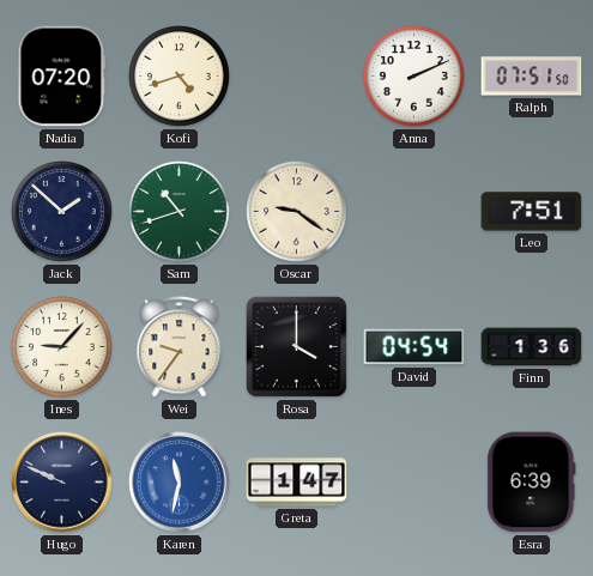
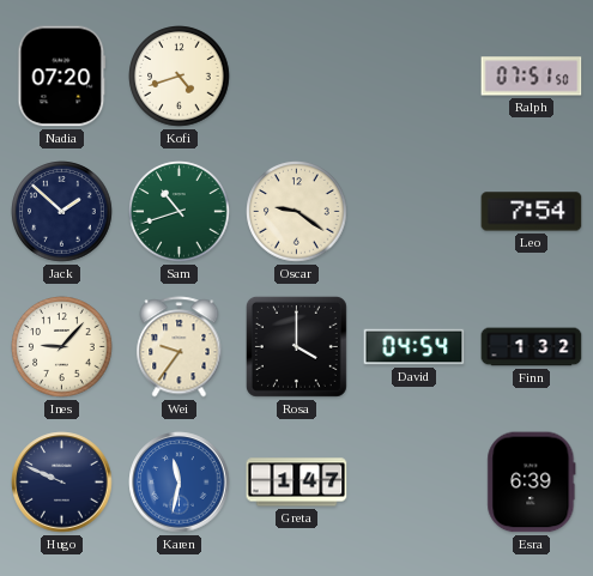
Anna: 2:11 -> none (415, 77)
Leo: 7:51 -> 7:54 (532, 212)
Finn: 1:36 -> 1:32 (532, 347)
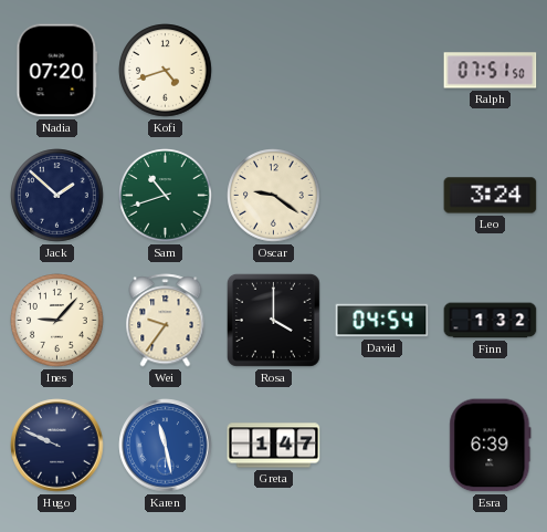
Leo: 7:54 -> 3:24 (491, 196)
Karen: 11:32 -> 11:28 (166, 446)
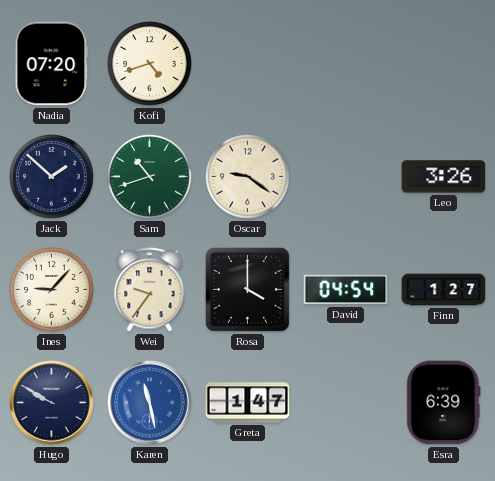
Ralph: 07:51 -> none (491, 71)
Leo: 3:24 -> 3:26 (444, 177)
Finn: 1:32 -> 1:27 (444, 290)
Hugo: 9:49 -> 9:50 (52, 403)
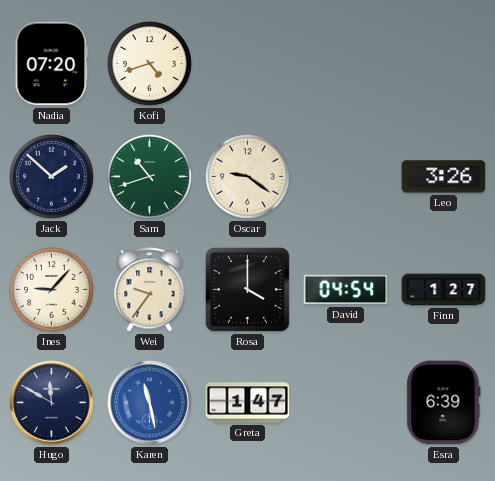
Hugo: 9:50 -> 11:50 (52, 403)
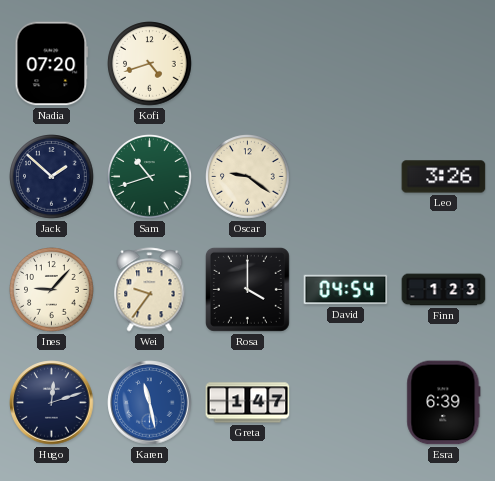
Finn: 1:27 -> 1:23 (444, 290)
Hugo: 11:50 -> 12:12 (52, 403)
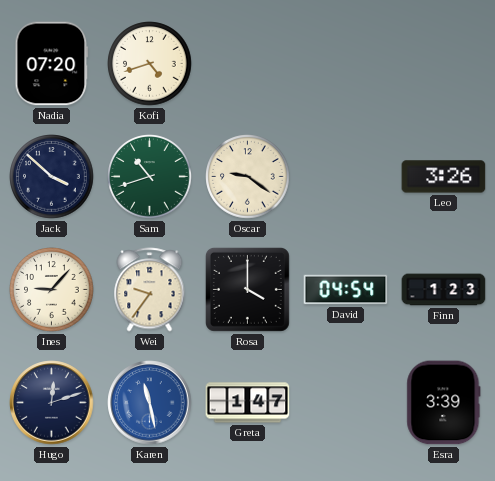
Jack: 1:52 -> 3:52 (52, 177)
Esra: 6:39 -> 3:39 (444, 403)
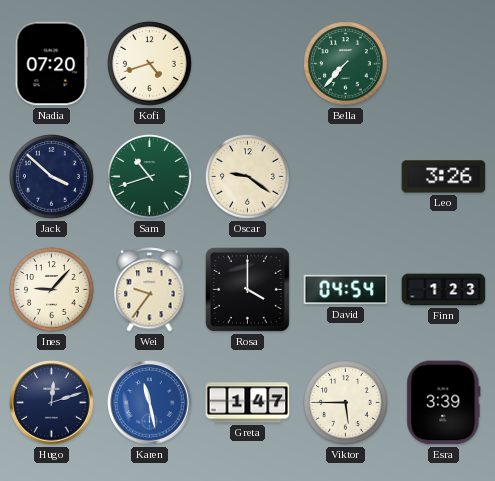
Bella: none -> 7:37 (346, 64)
Viktor: none -> 5:45 (346, 403)
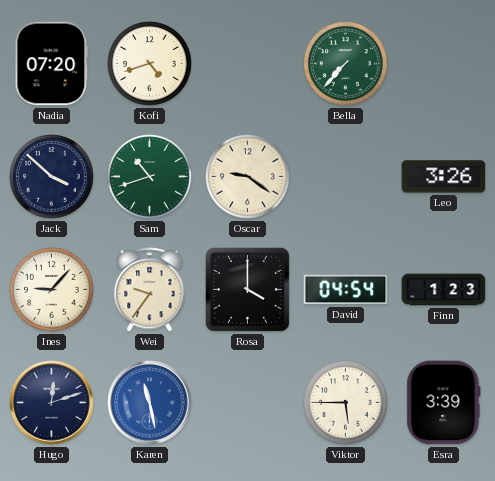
Greta: 1:47 -> none (248, 403)
